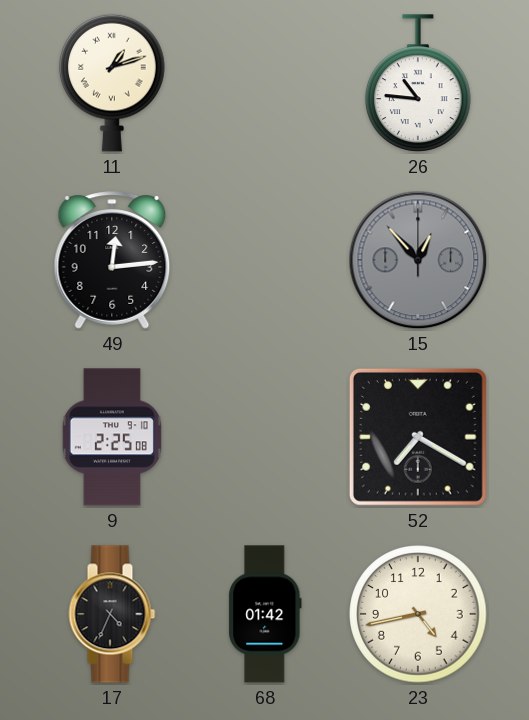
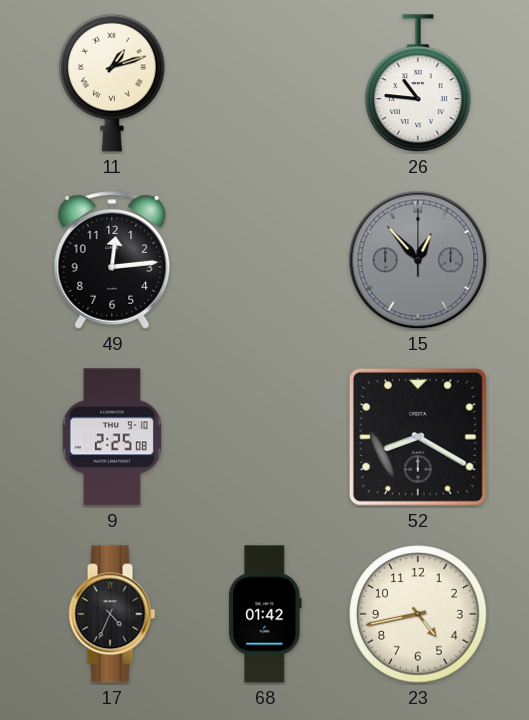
52: 7:20 -> 8:20 (418, 437)
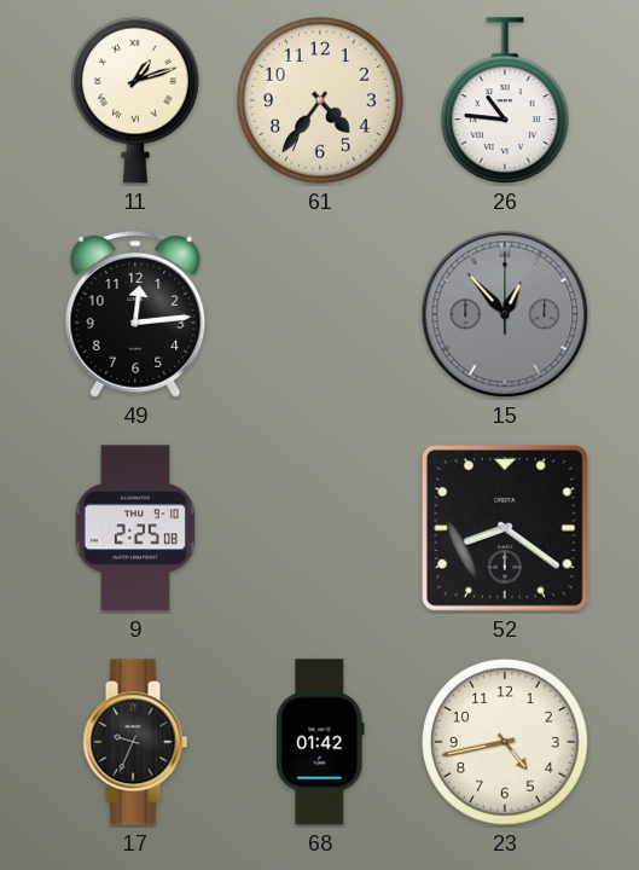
61: none -> 4:36 (320, 100)
52: 8:20 -> 8:21 (505, 528)
17: 4:34 -> 9:34 (135, 742)
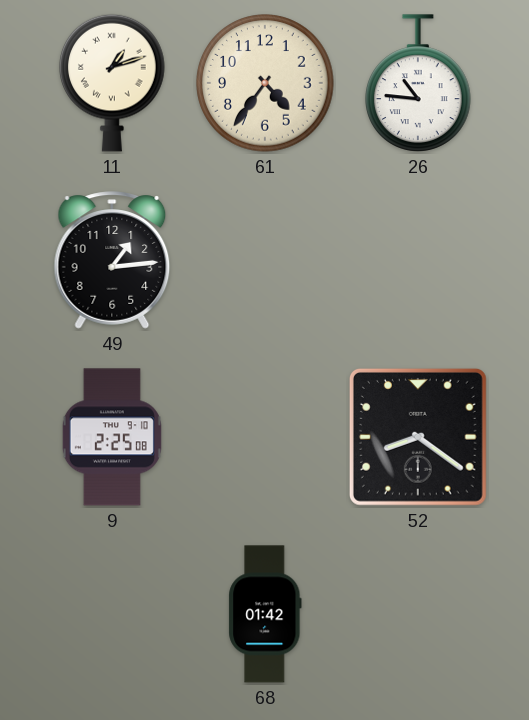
49: 12:14 -> 1:14 (112, 260)
15: 12:53 -> none (505, 314)
17: 9:34 -> none (135, 742)
23: 4:43 -> none (505, 742)
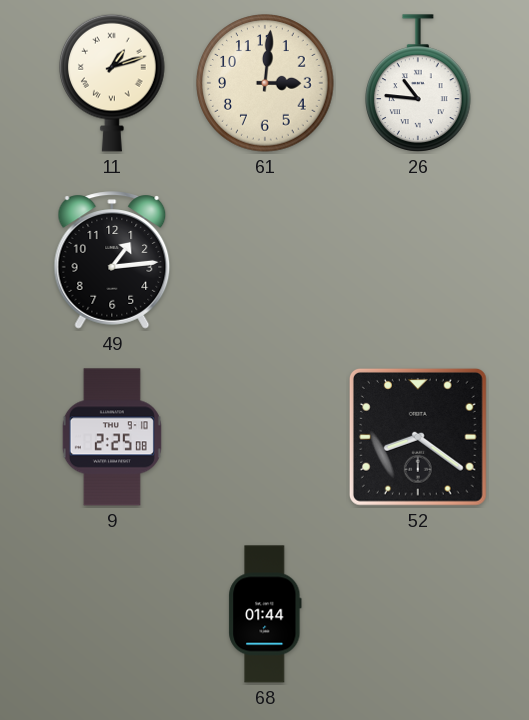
61: 4:36 -> 3:01 (265, 83)
68: 01:42 -> 01:44 (265, 614)
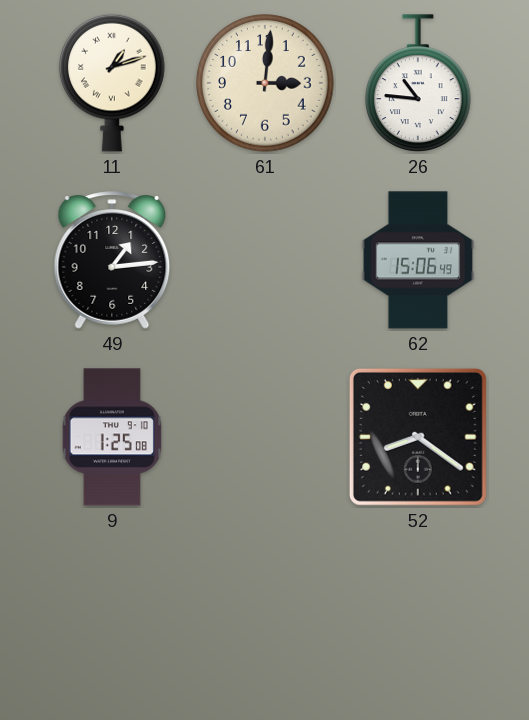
62: none -> 15:06 (418, 260)
9: 2:25 -> 1:25 (112, 437)
68: 01:44 -> none (265, 614)
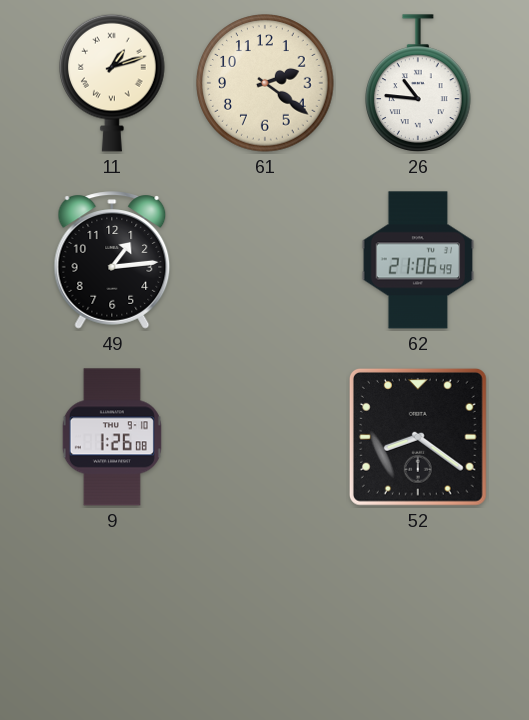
61: 3:01 -> 2:21 (265, 83)
62: 15:06 -> 21:06 (418, 260)
9: 1:25 -> 1:26 (112, 437)
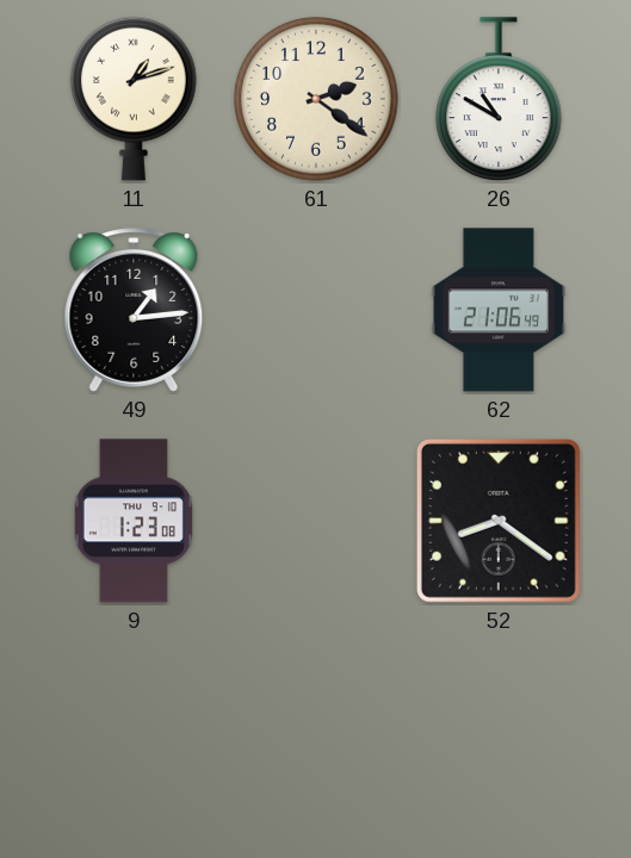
26: 10:46 -> 10:50 (500, 99)
9: 1:26 -> 1:23 (134, 521)
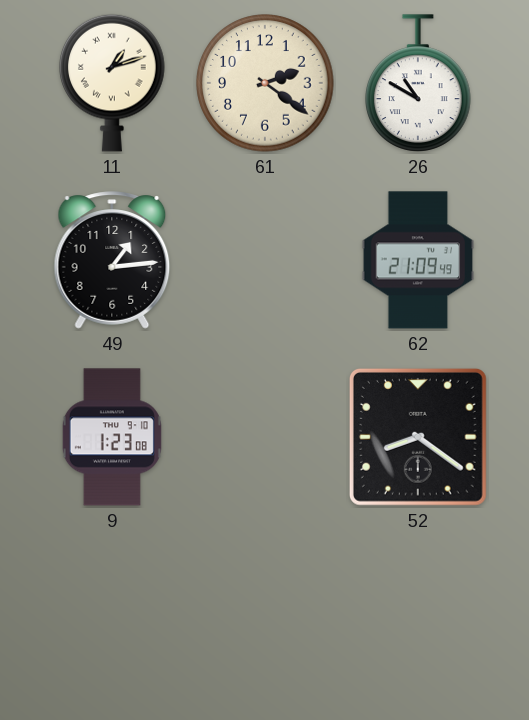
62: 21:06 -> 21:09 (418, 260)
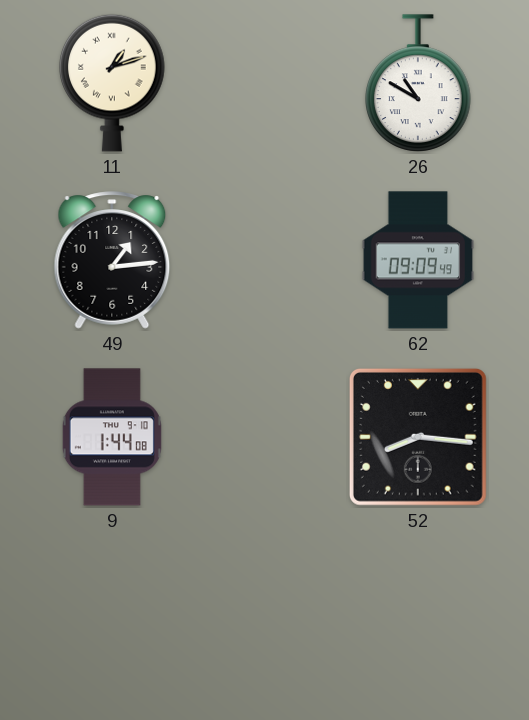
61: 2:21 -> none (265, 83)
62: 21:09 -> 09:09 (418, 260)
9: 1:23 -> 1:44 (112, 437)
52: 8:21 -> 8:16 (418, 437)
